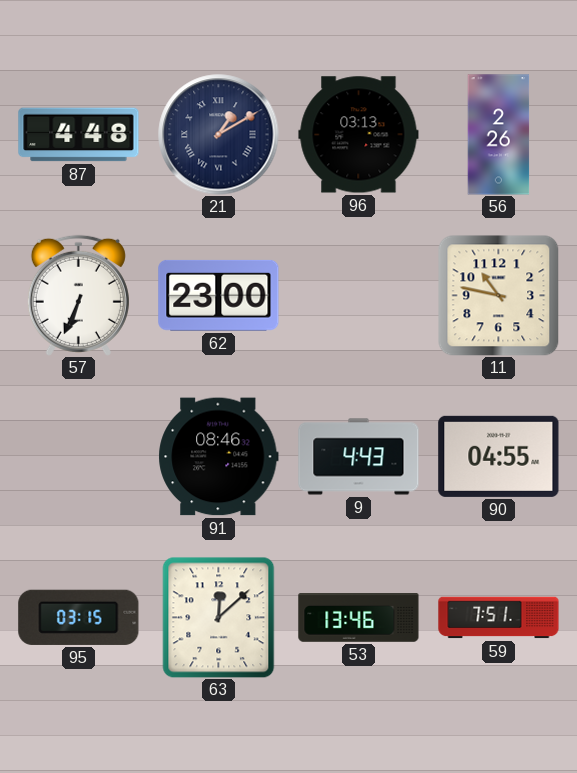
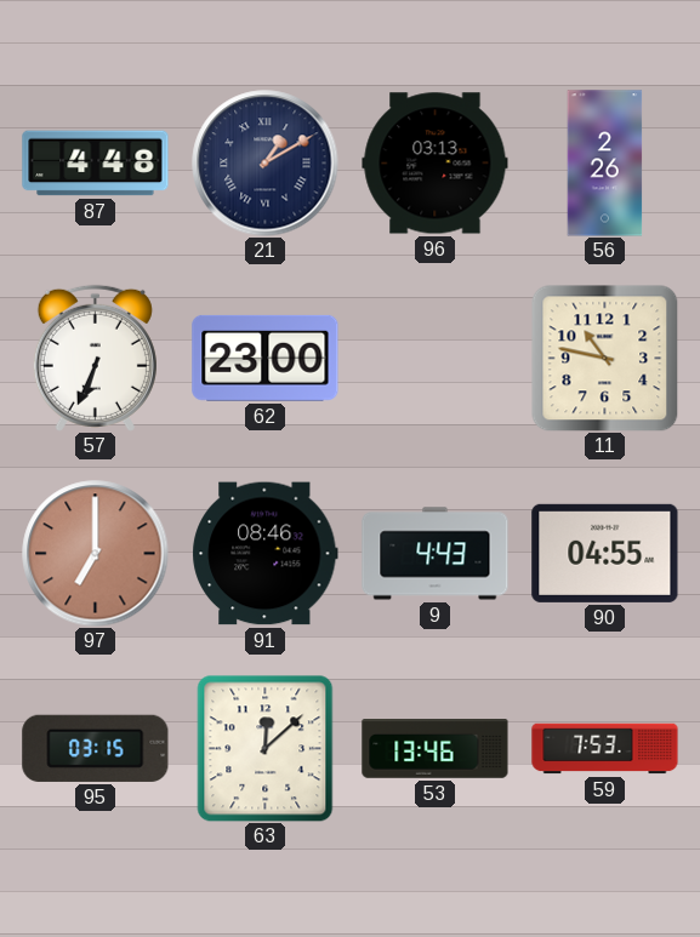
97: none -> 7:00 (96, 554)
59: 7:51 -> 7:53 (605, 749)
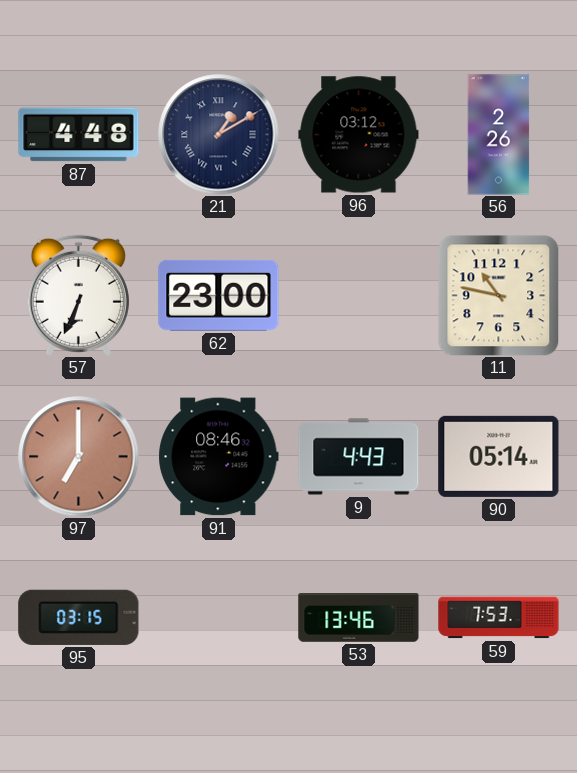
96: 03:13 -> 03:12 (359, 135)
90: 04:55 -> 05:14 (499, 456)
63: 12:08 -> none (266, 748)
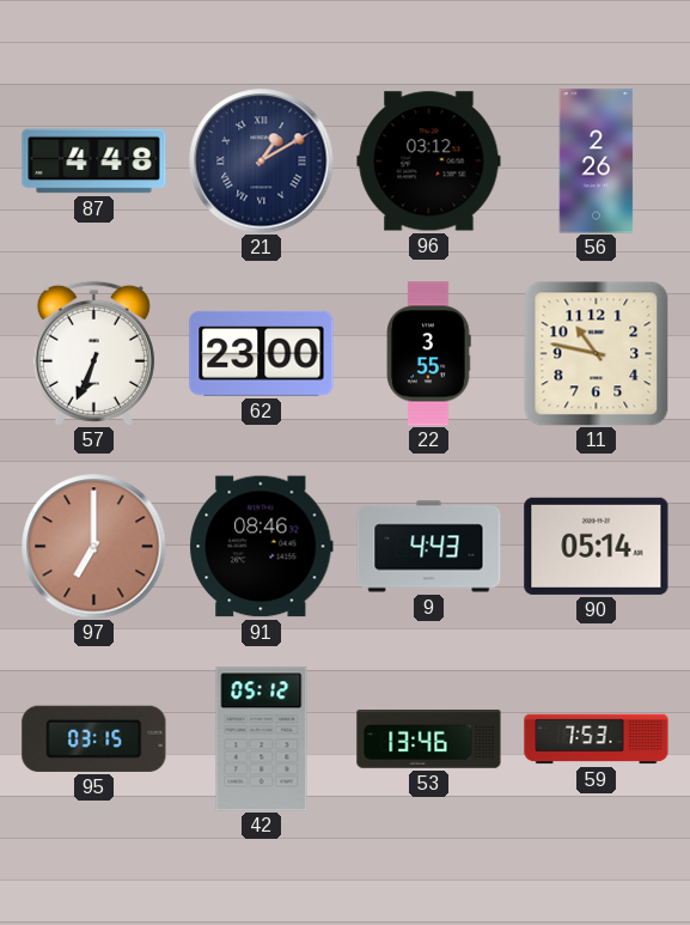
22: none -> 3:55 (428, 354)
42: none -> 05:12 (262, 740)
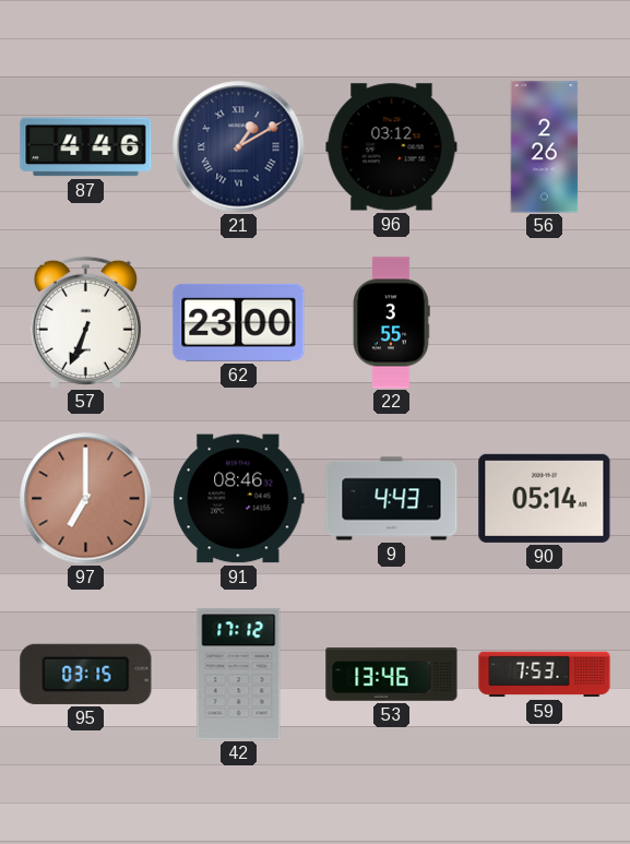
87: 4:48 -> 4:46 (86, 147)
11: 10:47 -> none (596, 353)
42: 05:12 -> 17:12 (239, 675)
